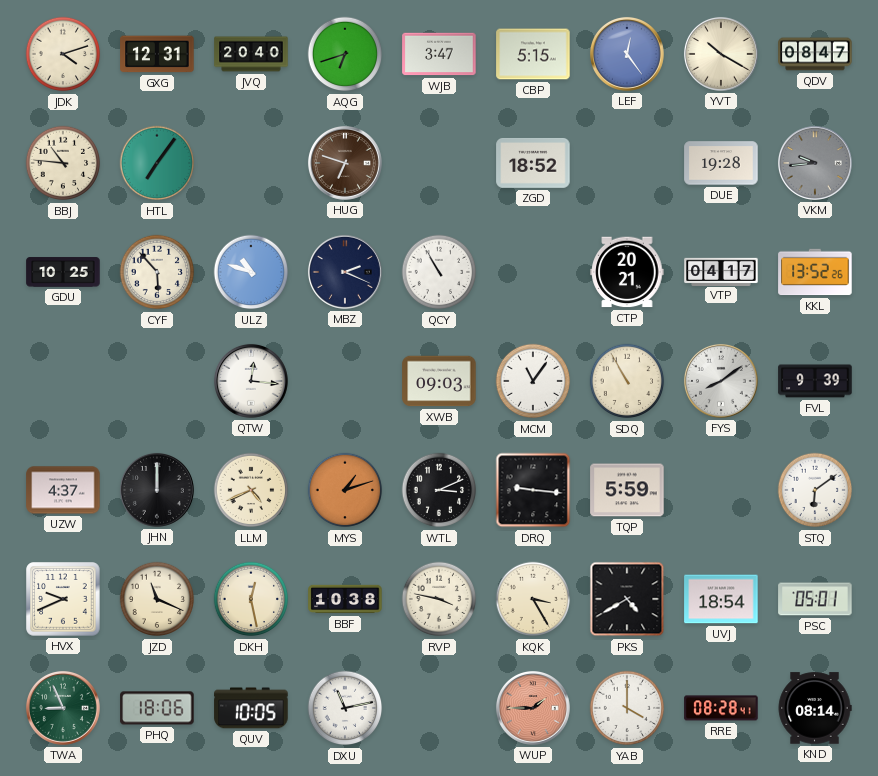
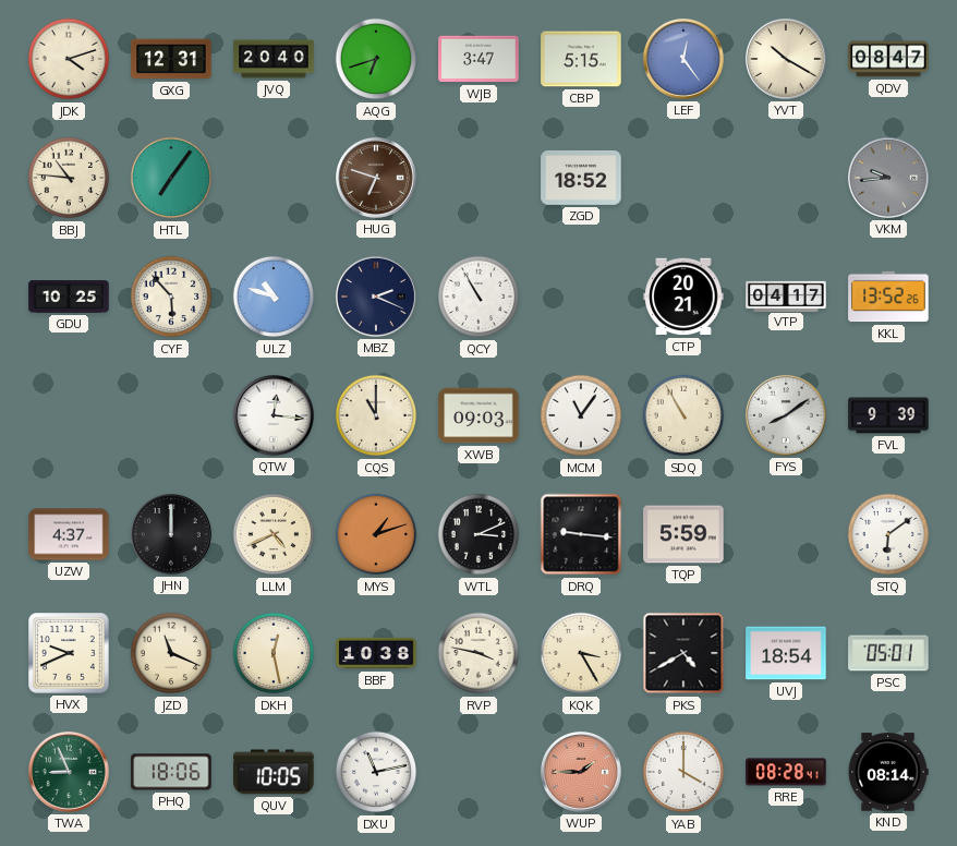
DUE: 19:28 -> none (721, 163)
CQS: none -> 11:00 (376, 415)
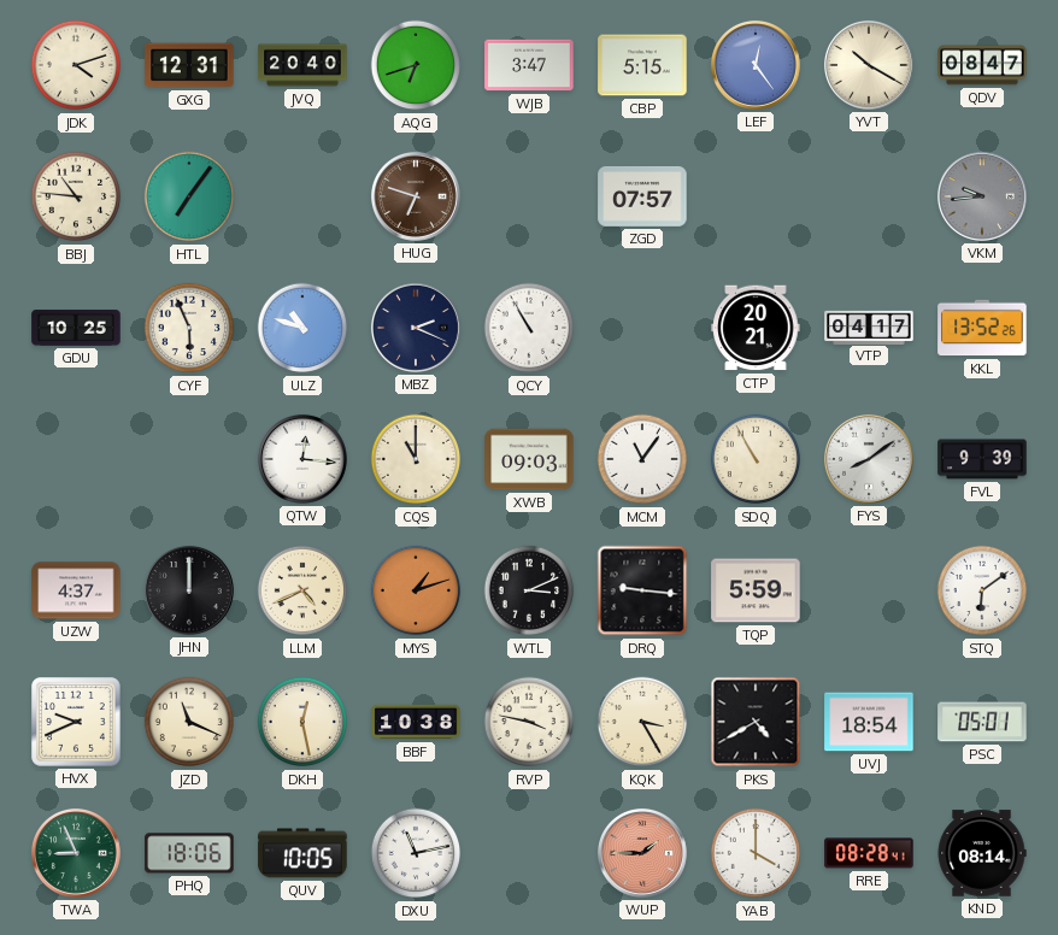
ZGD: 18:52 -> 07:57 (642, 196)
CYF: 5:53 -> 5:56 (189, 328)
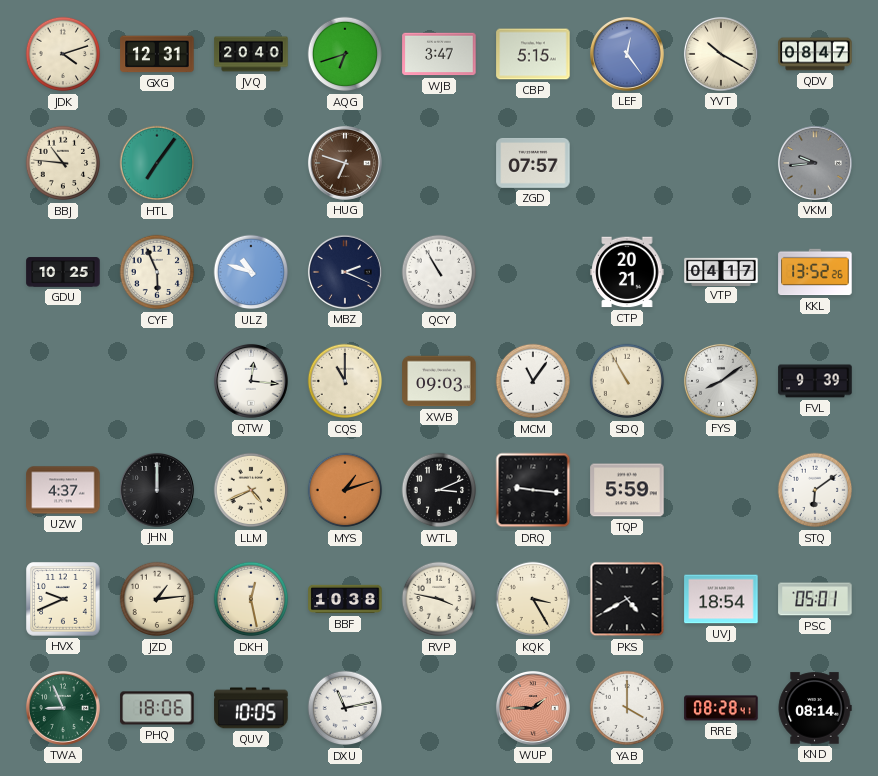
JZD: 11:19 -> 1:14 (157, 599)
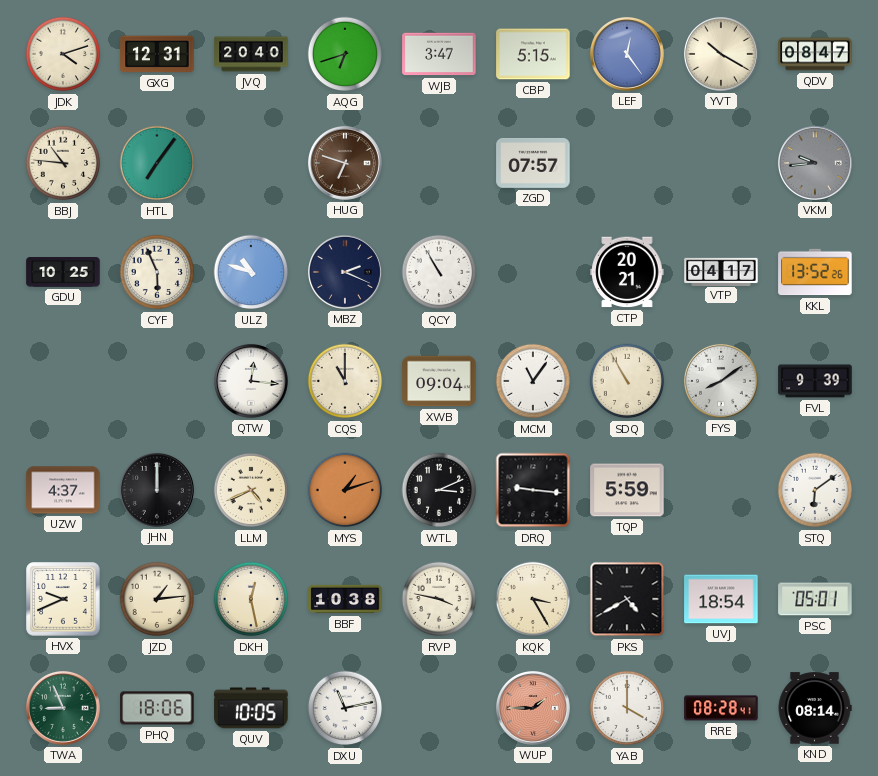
XWB: 09:03 -> 09:04 (439, 381)
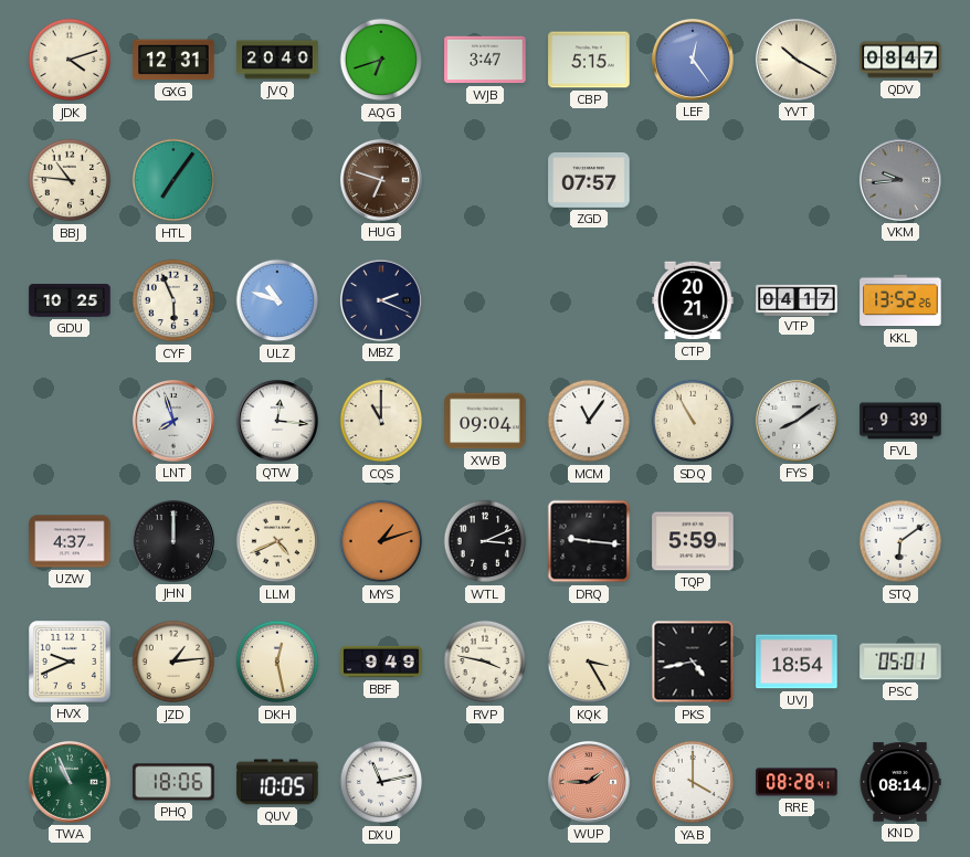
QCY: 10:55 -> none (439, 272)
LNT: none -> 7:57 (173, 421)
BBF: 10:38 -> 9:49 (381, 662)
PKS: 4:40 -> 4:43 (693, 662)
TWA: 8:56 -> 10:56 (70, 782)
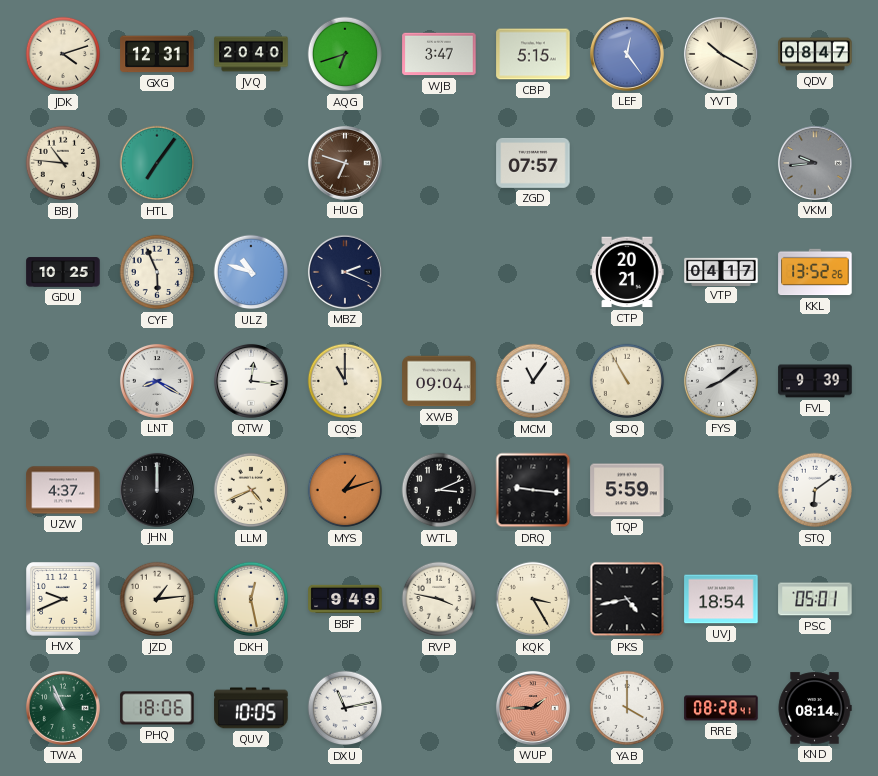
LNT: 7:57 -> 8:20 (157, 381)
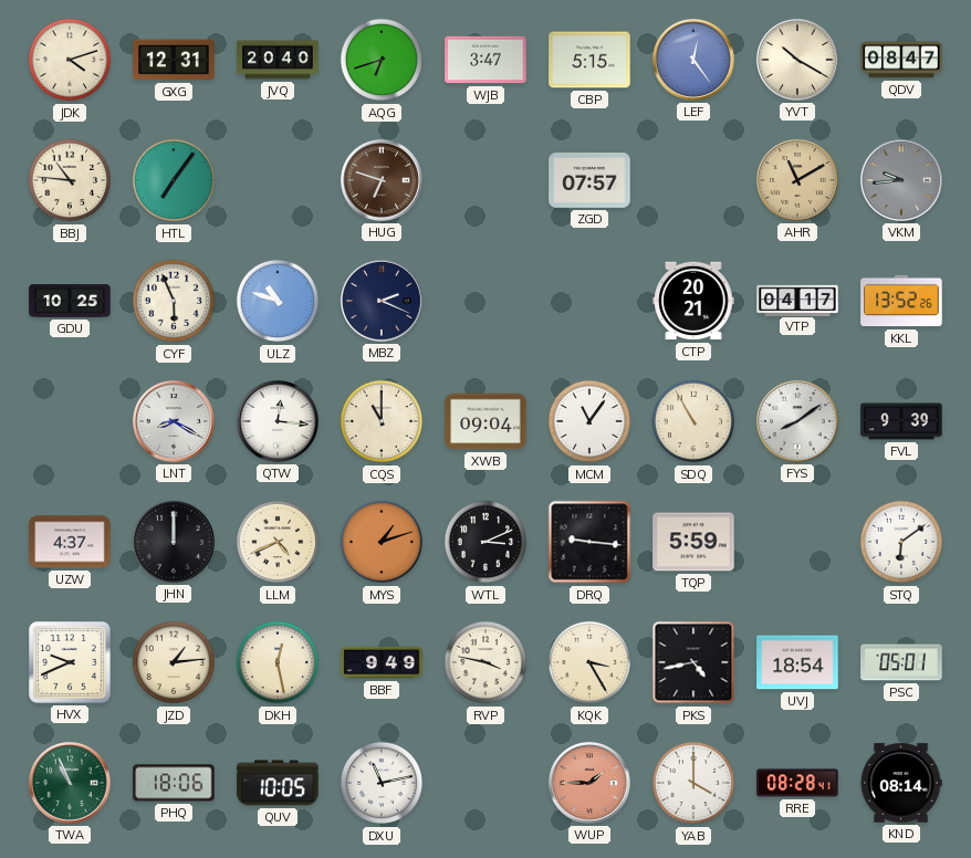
AHR: none -> 11:10 (797, 180)
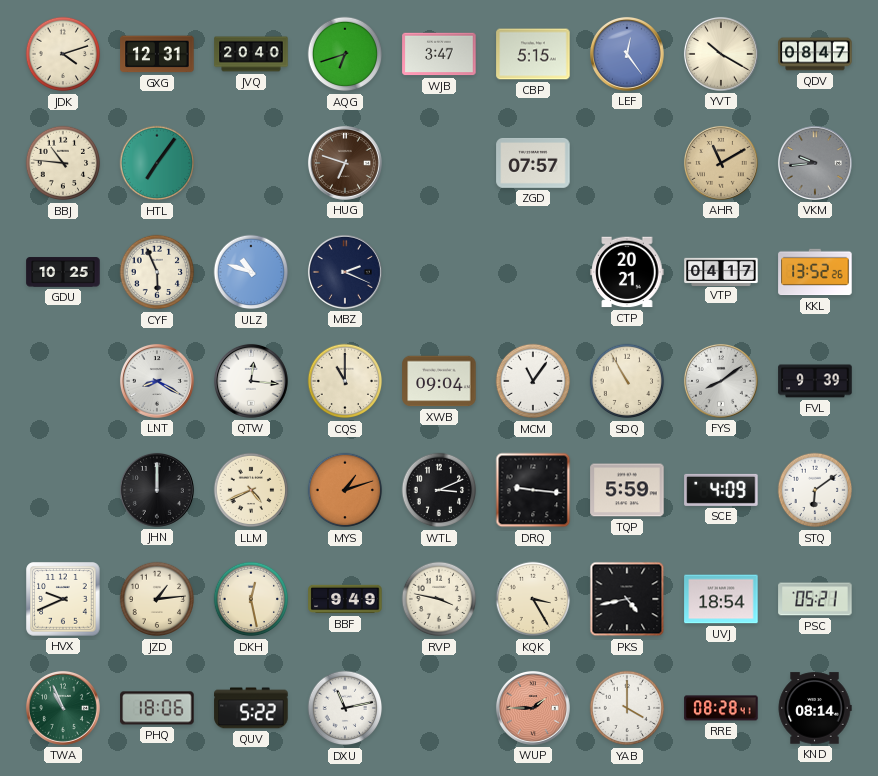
UZW: 4:37 -> none (70, 542)
SCE: none -> 4:09 (721, 490)
PSC: 05:01 -> 05:21 (815, 599)
QUV: 10:05 -> 5:22 (251, 708)
